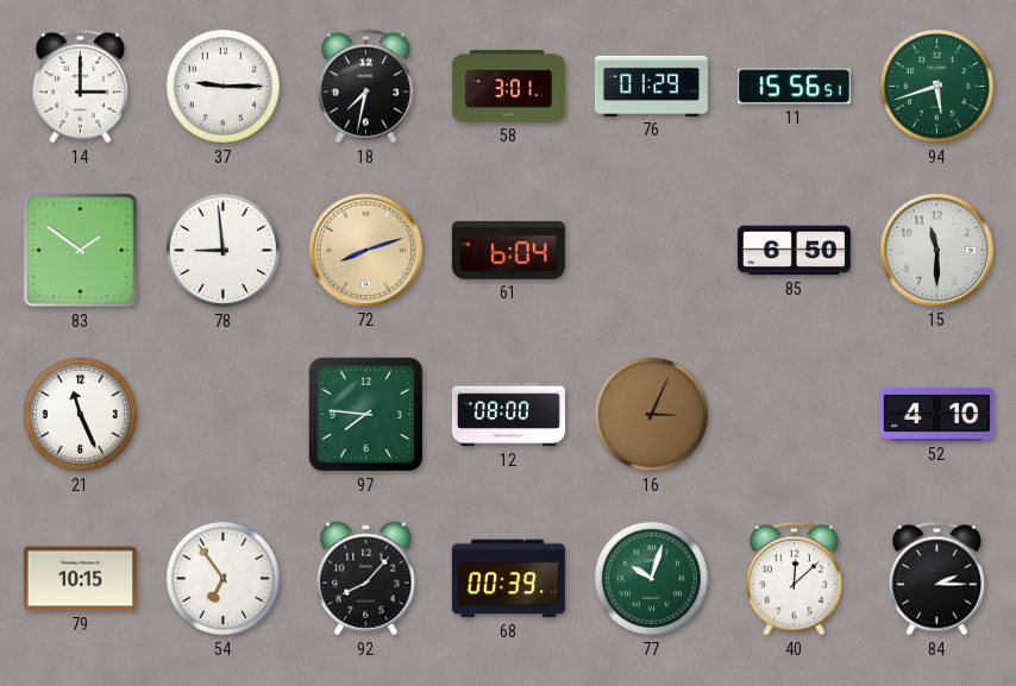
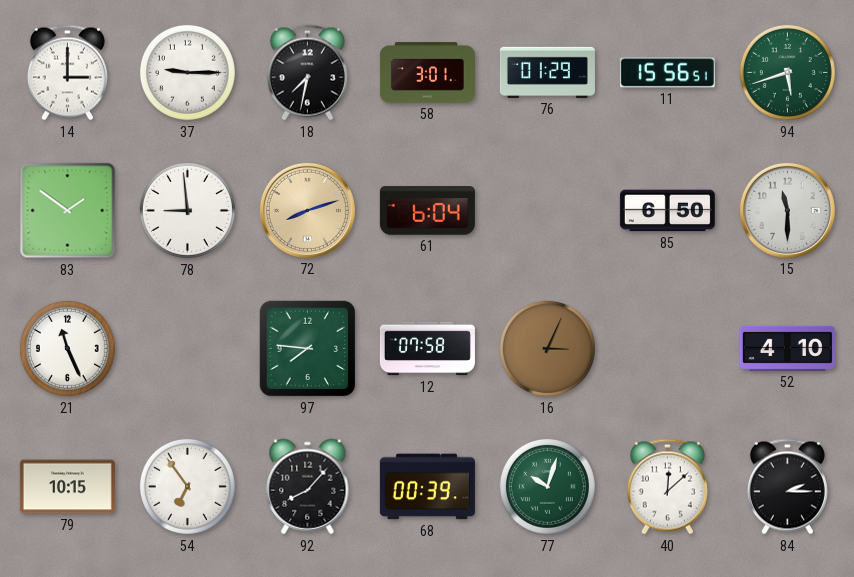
12: 08:00 -> 07:58 (427, 349)
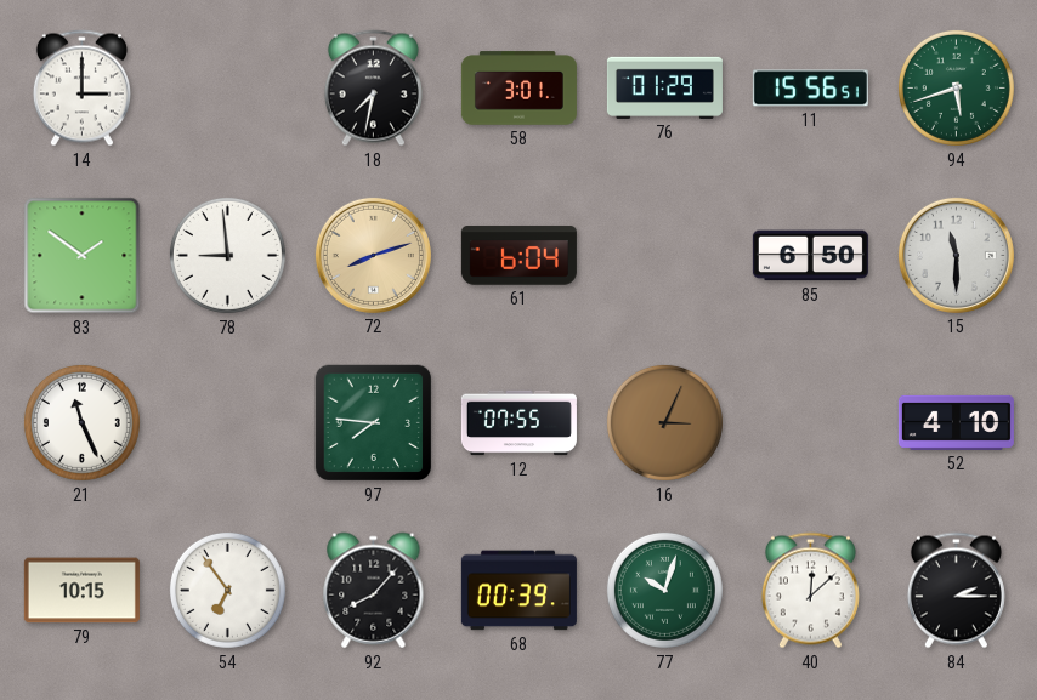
37: 9:15 -> none (187, 72)
12: 07:58 -> 07:55 (518, 423)
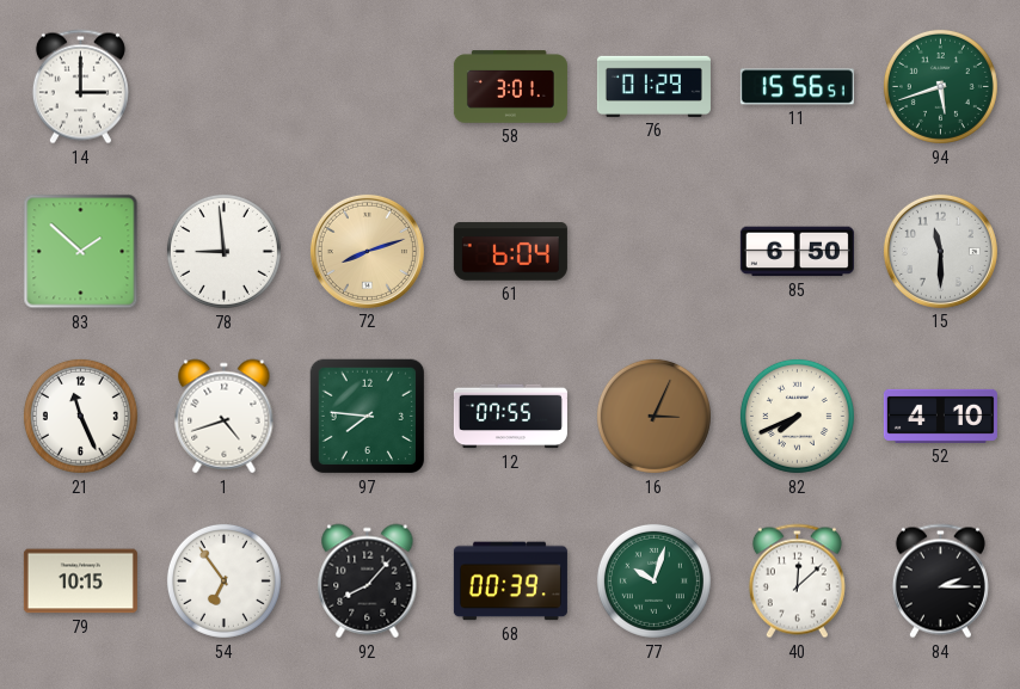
18: 7:32 -> none (373, 89)
83: 1:51 -> 1:52 (81, 252)
1: none -> 4:42 (225, 417)
82: none -> 7:41 (797, 416)
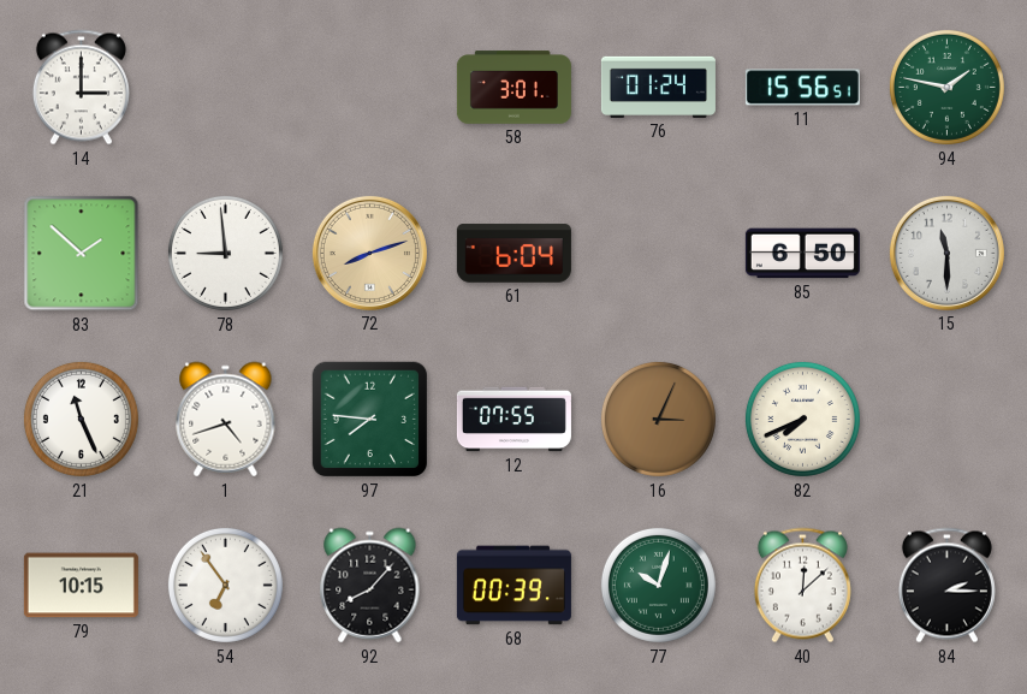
76: 01:29 -> 01:24 (658, 87)
94: 5:42 -> 1:47 (946, 87)
52: 4:10 -> none (940, 416)
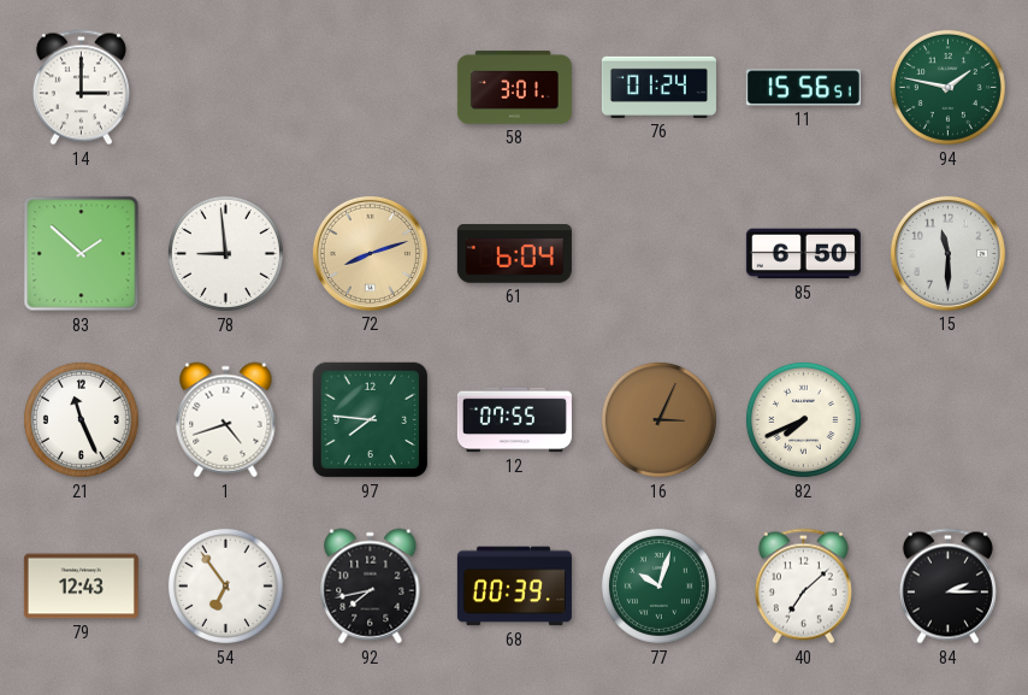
79: 10:15 -> 12:43 (81, 587)
92: 8:07 -> 7:43 (371, 587)
40: 12:08 -> 7:08 (803, 587)
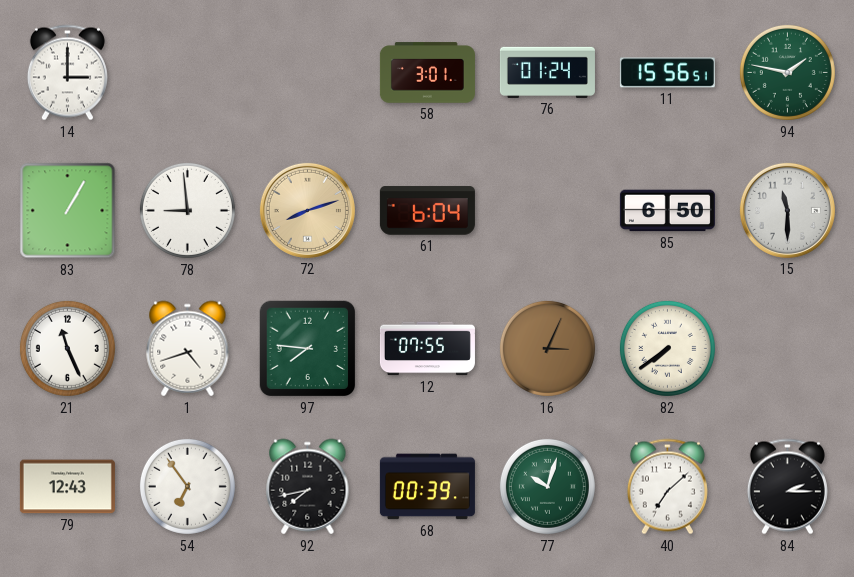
83: 1:52 -> 1:05 (68, 211)
82: 7:41 -> 7:39 (667, 348)
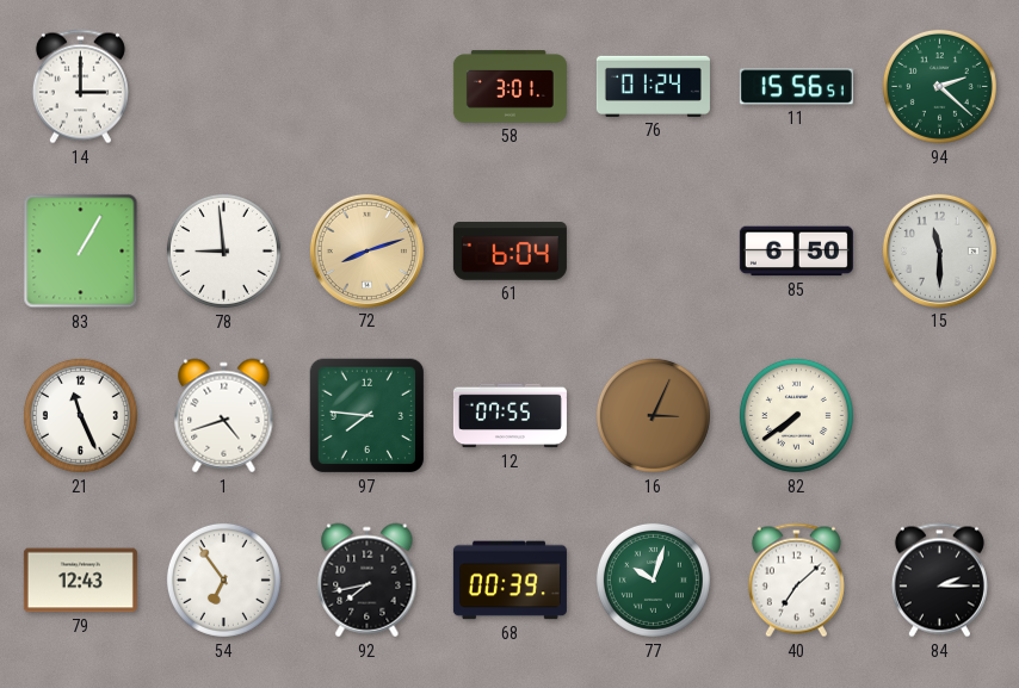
94: 1:47 -> 2:22 (939, 86)
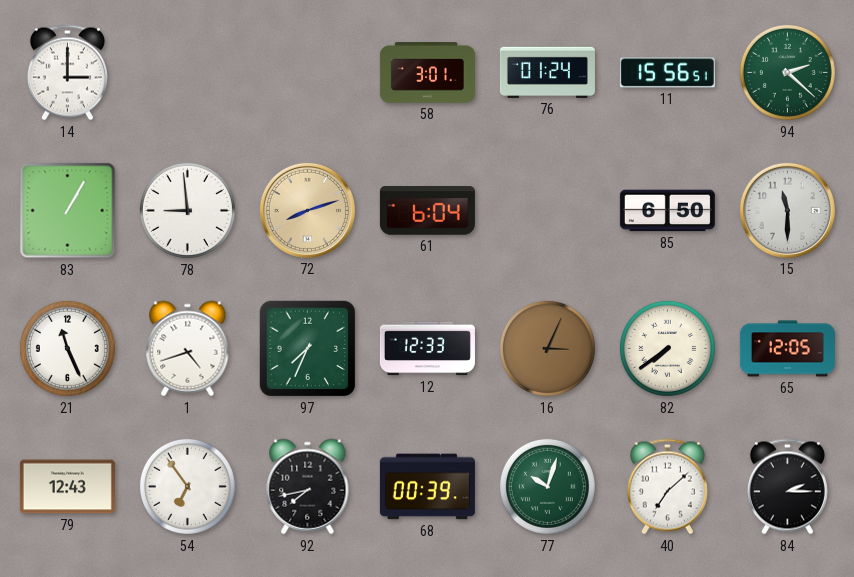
97: 7:46 -> 7:34 (308, 349)
12: 07:55 -> 12:33 (427, 349)
65: none -> 12:05 (787, 349)
